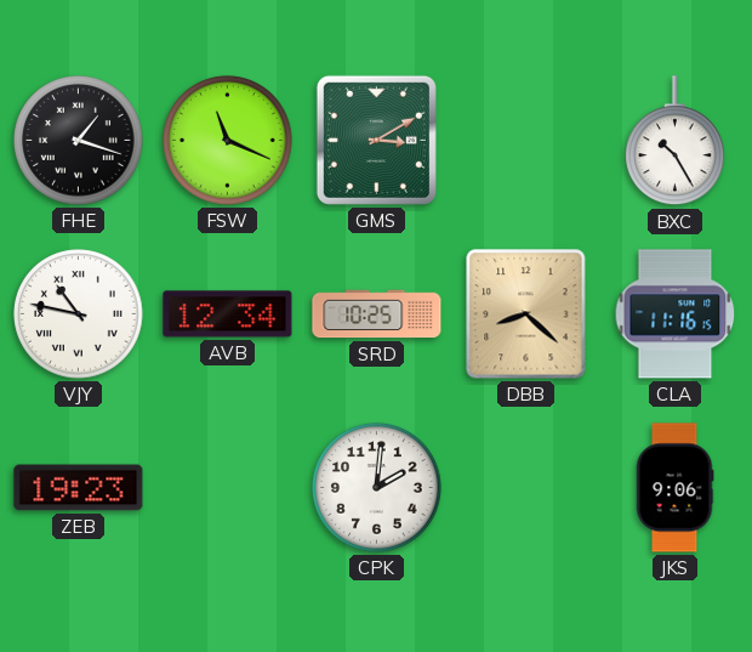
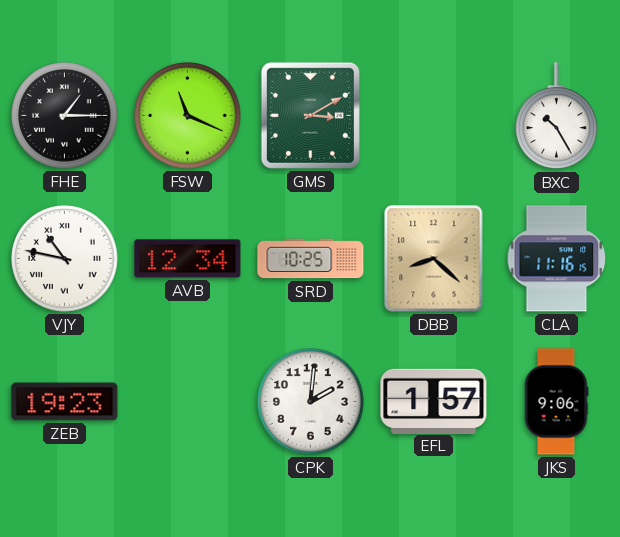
FHE: 1:18 -> 1:15 (65, 116)
EFL: none -> 1:57 (434, 401)
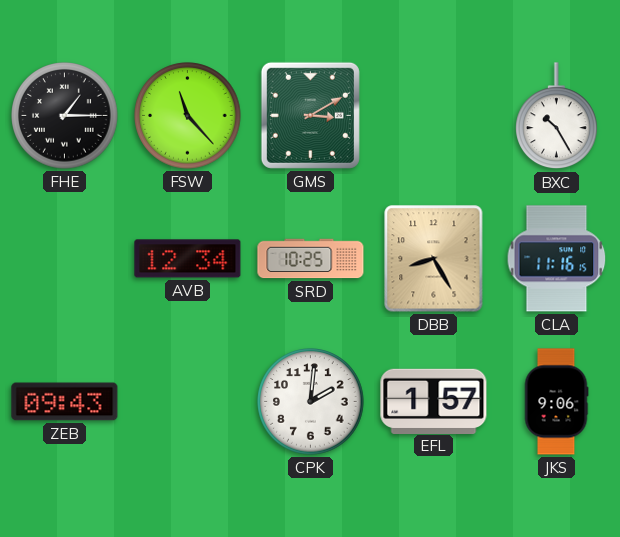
FSW: 11:19 -> 11:23 (188, 116)
VJY: 10:47 -> none (65, 259)
DBB: 8:22 -> 8:25 (434, 259)
ZEB: 19:23 -> 09:43 (65, 402)
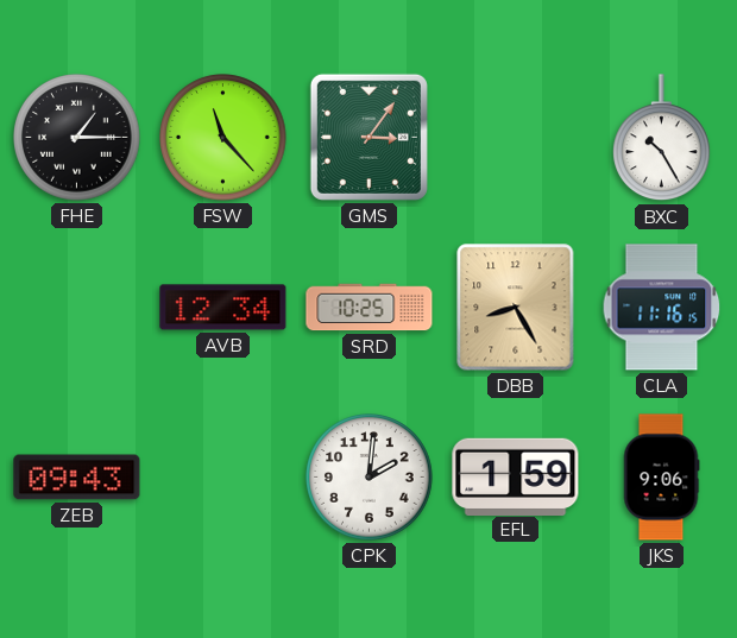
GMS: 3:10 -> 3:06 (368, 137)
EFL: 1:57 -> 1:59 (516, 476)
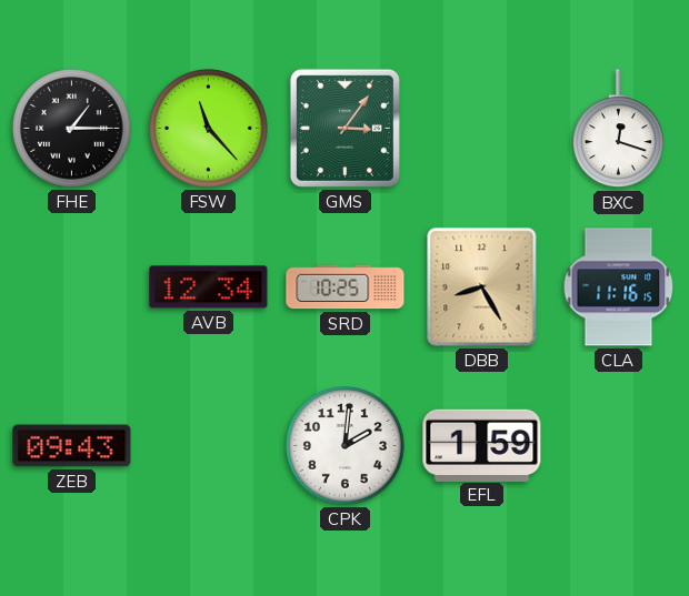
BXC: 10:25 -> 12:18 (619, 129)
JKS: 9:06 -> none (661, 478)
